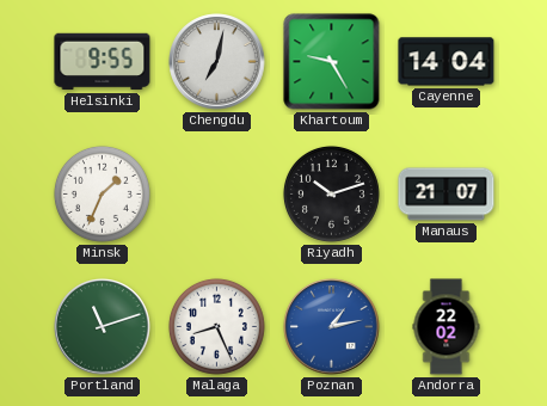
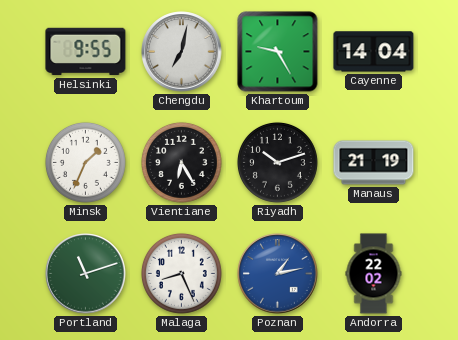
Vientiane: none -> 6:25 (181, 162)
Manaus: 21:07 -> 21:19 (374, 163)
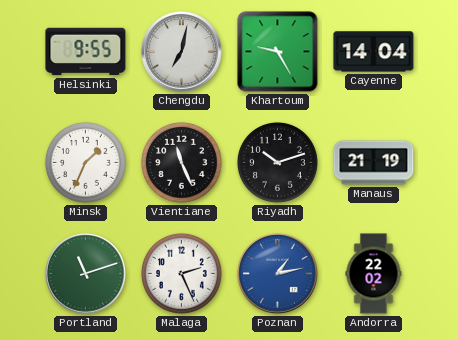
Vientiane: 6:25 -> 11:26 (181, 162)
Malaga: 8:26 -> 2:26 (181, 273)
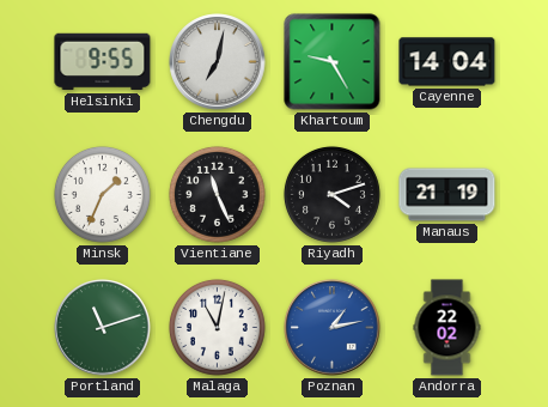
Riyadh: 10:12 -> 4:12 (331, 194)
Malaga: 2:26 -> 11:02 (217, 327)
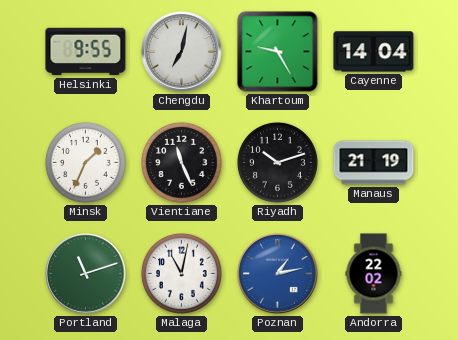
Riyadh: 4:12 -> 10:12 (277, 162)
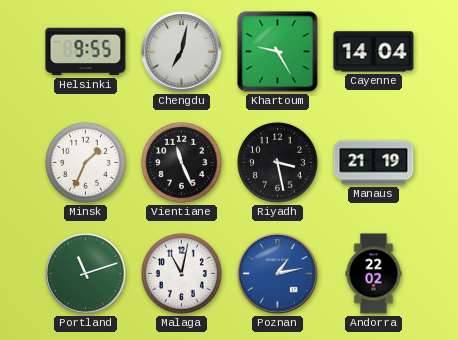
Riyadh: 10:12 -> 3:28 (277, 162)
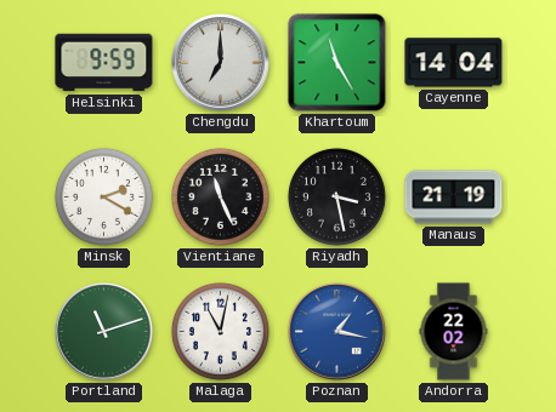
Helsinki: 9:55 -> 9:59 (104, 63)
Chengdu: 7:02 -> 7:00 (221, 63)
Khartoum: 9:25 -> 11:25 (337, 63)
Minsk: 1:34 -> 2:20 (103, 196)
Poznan: 1:13 -> 1:17 (337, 332)
